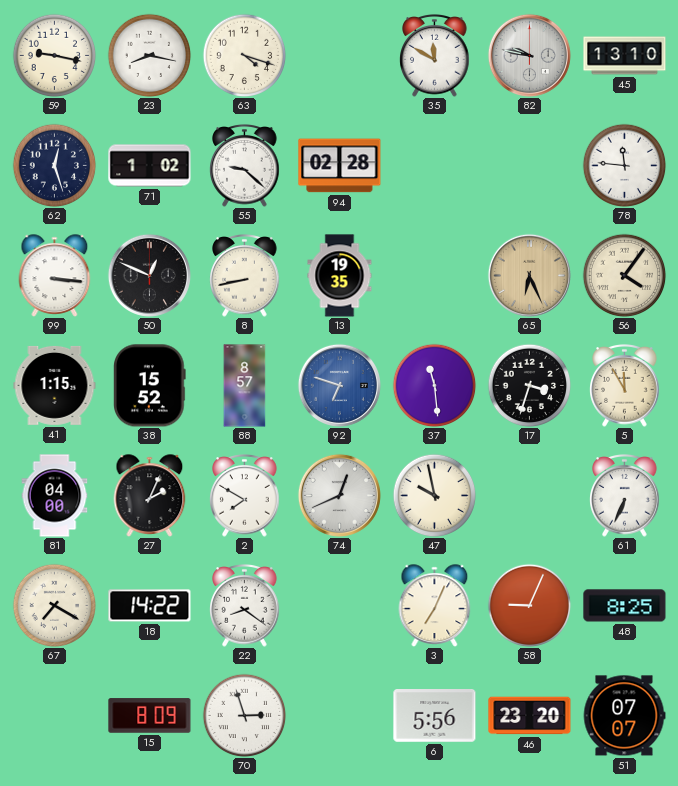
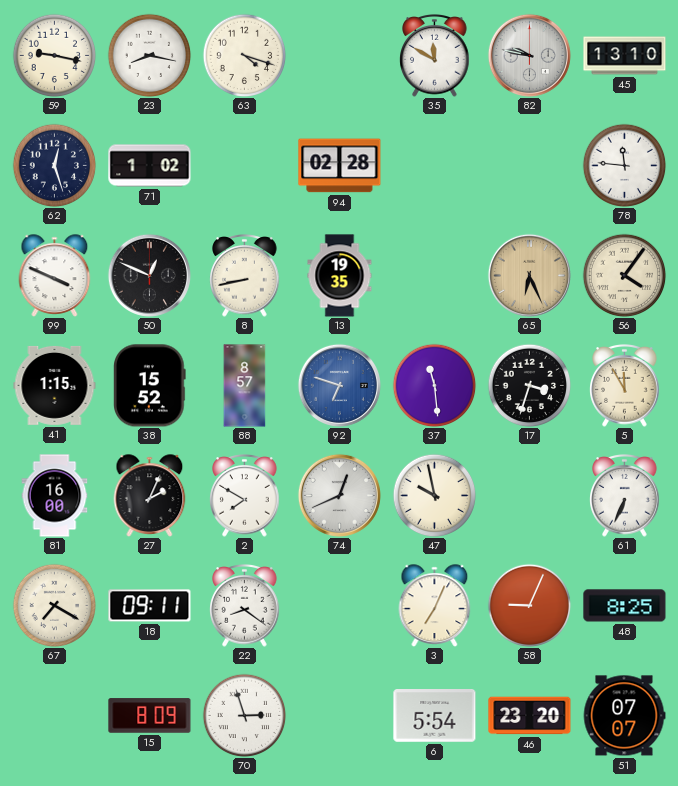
55: 9:22 -> none (245, 166)
99: 3:16 -> 3:49 (55, 276)
81: 04:00 -> 16:00 (55, 496)
18: 14:22 -> 09:11 (150, 606)
6: 5:56 -> 5:54 (435, 716)
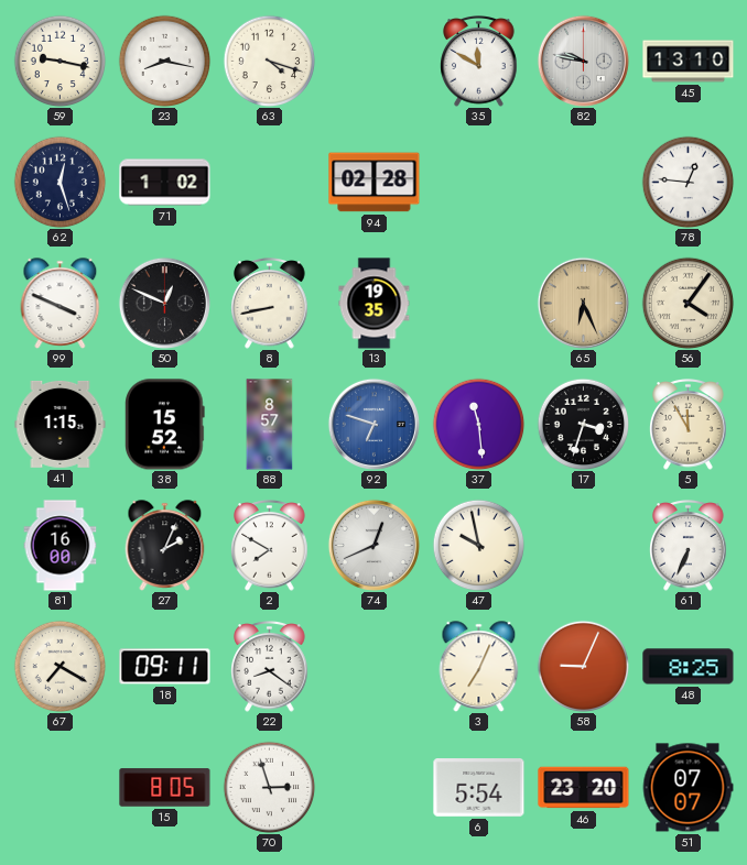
78: 11:46 -> 12:46 (688, 182)
15: 8:09 -> 8:05 (165, 788)
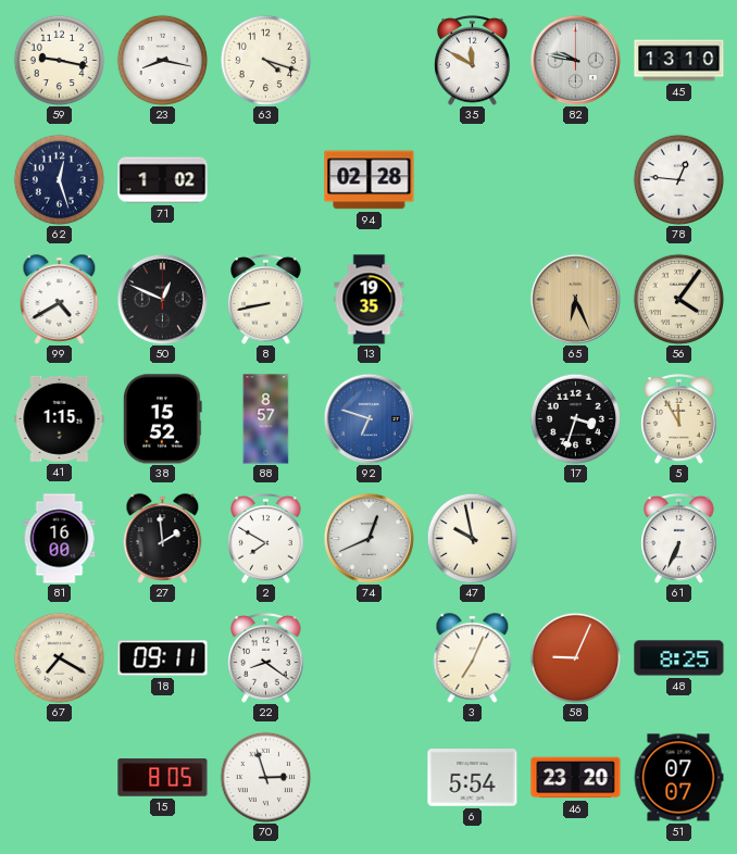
99: 3:49 -> 4:40 (60, 300)
37: 11:29 -> none (478, 424)
27: 2:04 -> 1:59 (163, 539)
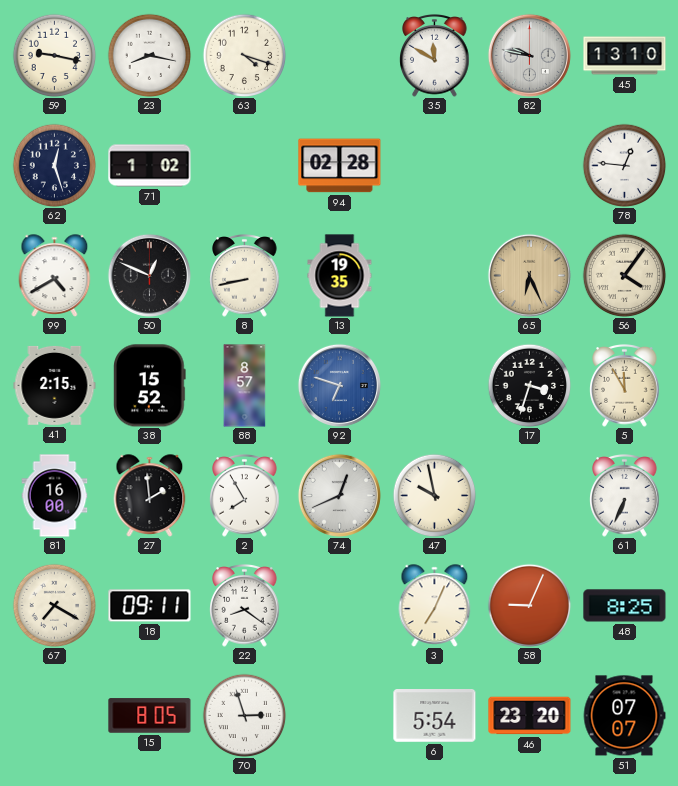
41: 1:15 -> 2:15 (55, 385)
2: 7:50 -> 7:55 (245, 496)
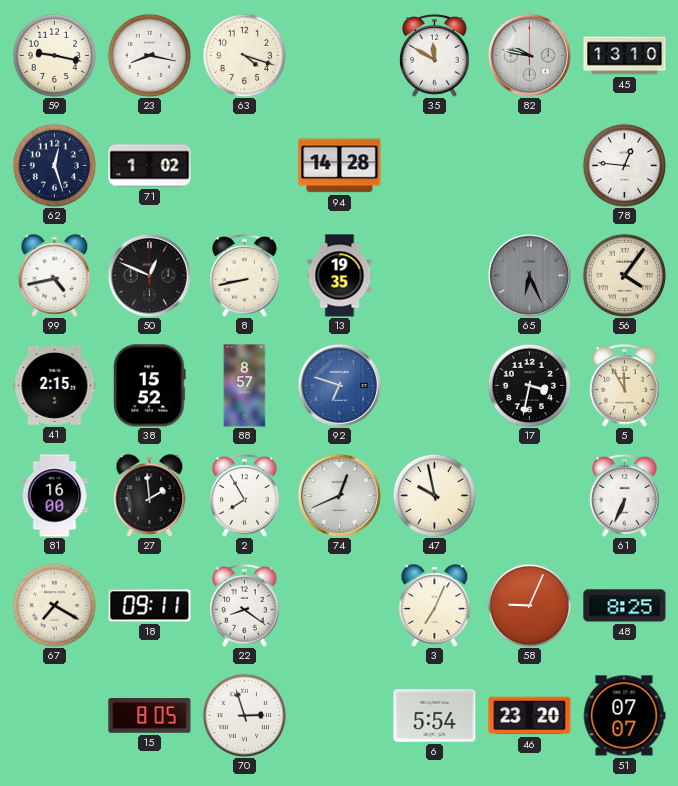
94: 02:28 -> 14:28 (340, 166)
99: 4:40 -> 4:43 (55, 276)
65 dial: champagne -> grey (529, 275)
17: 3:33 -> 3:32 (529, 385)
